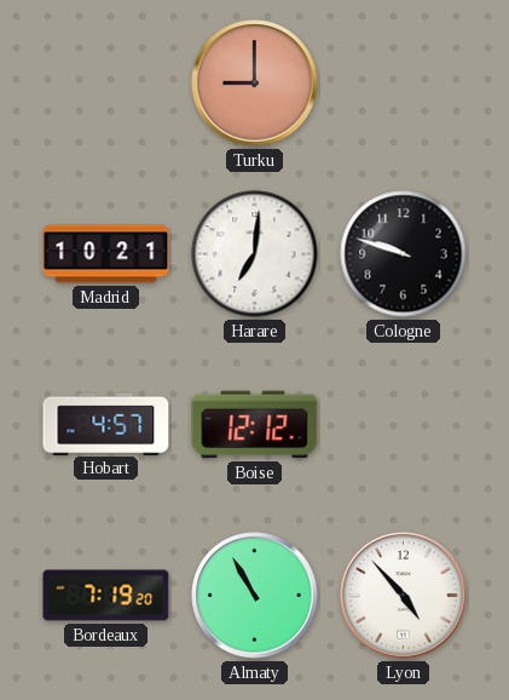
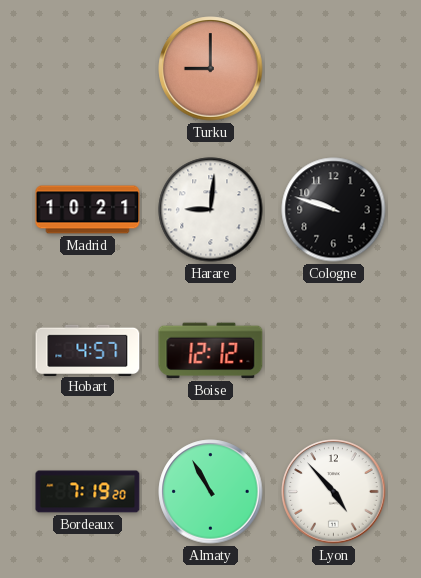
Harare: 7:01 -> 9:01 (211, 210)
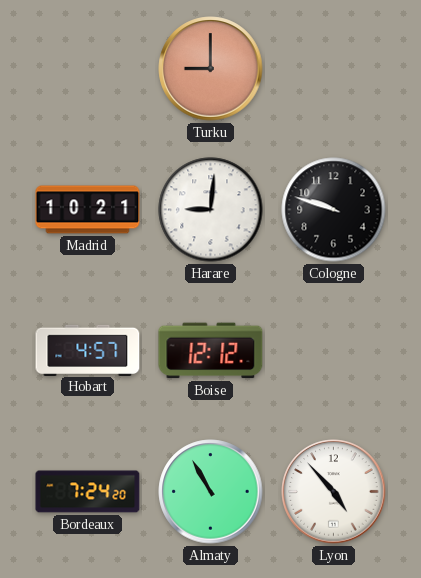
Bordeaux: 7:19 -> 7:24 (88, 492)
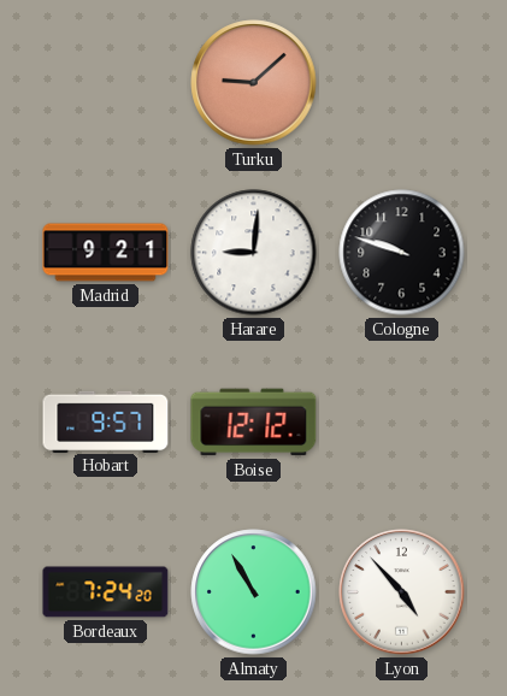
Turku: 9:00 -> 9:08 (254, 83)
Madrid: 10:21 -> 9:21 (106, 253)
Hobart: 4:57 -> 9:57 (106, 421)
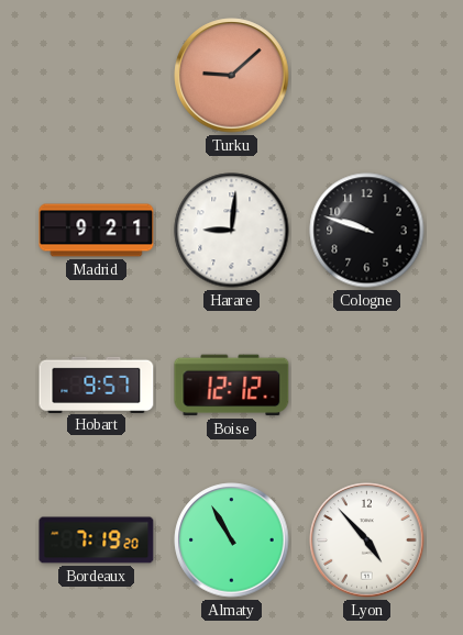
Bordeaux: 7:24 -> 7:19 (97, 541)
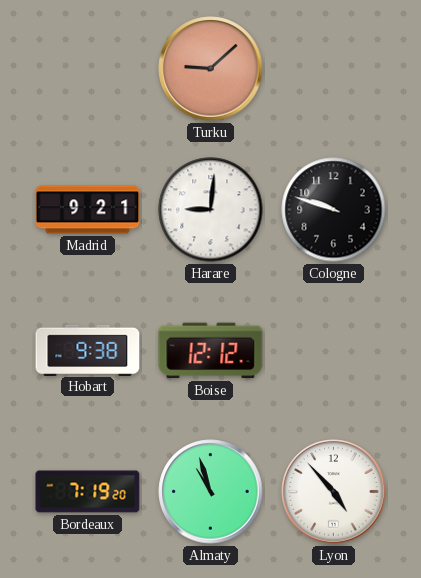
Hobart: 9:57 -> 9:38 (88, 350)
Almaty: 10:55 -> 10:57 (211, 492)
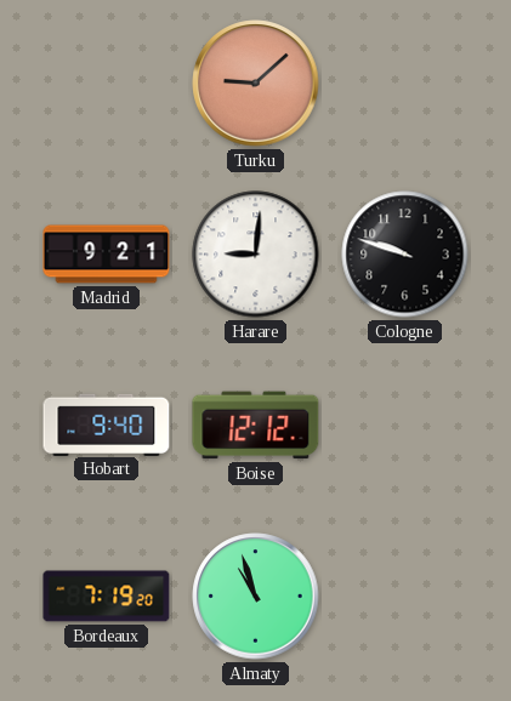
Hobart: 9:38 -> 9:40 (107, 424)
Lyon: 4:53 -> none (334, 492)
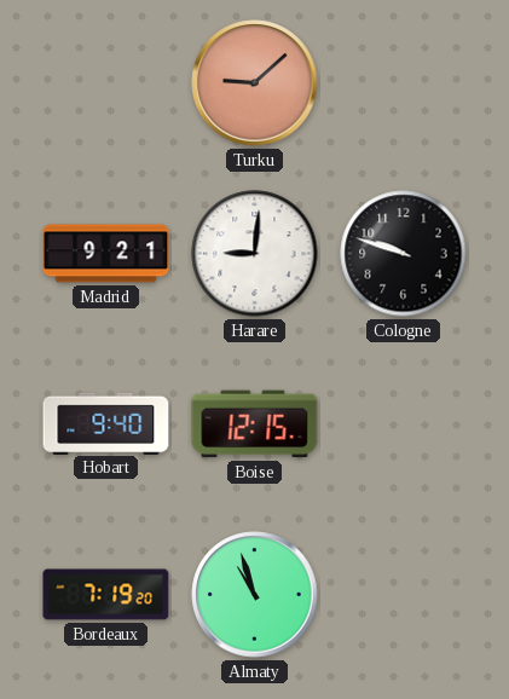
Boise: 12:12 -> 12:15 (255, 424)
